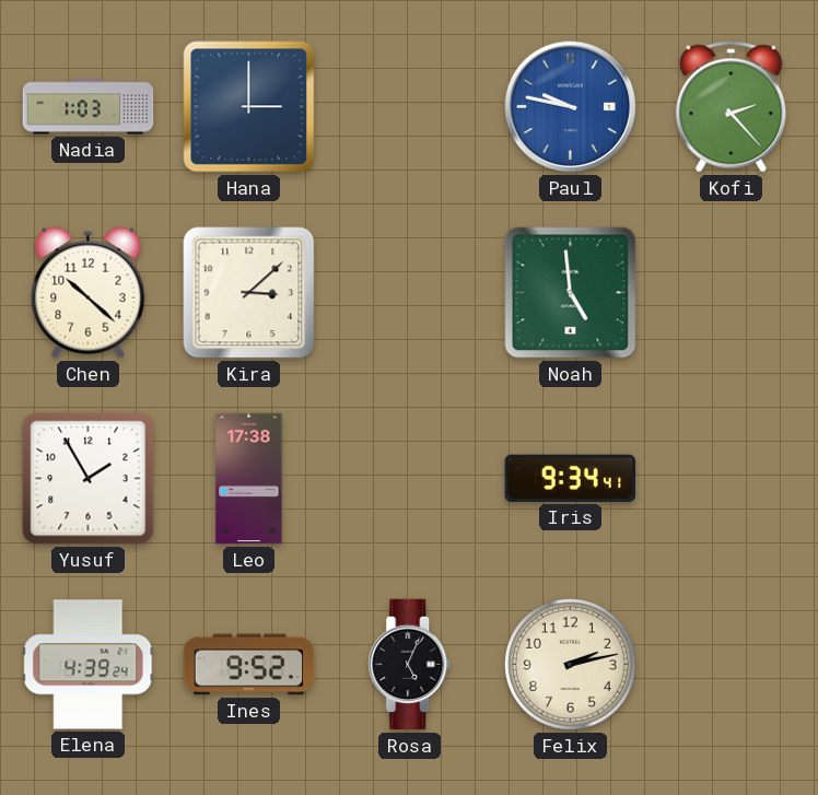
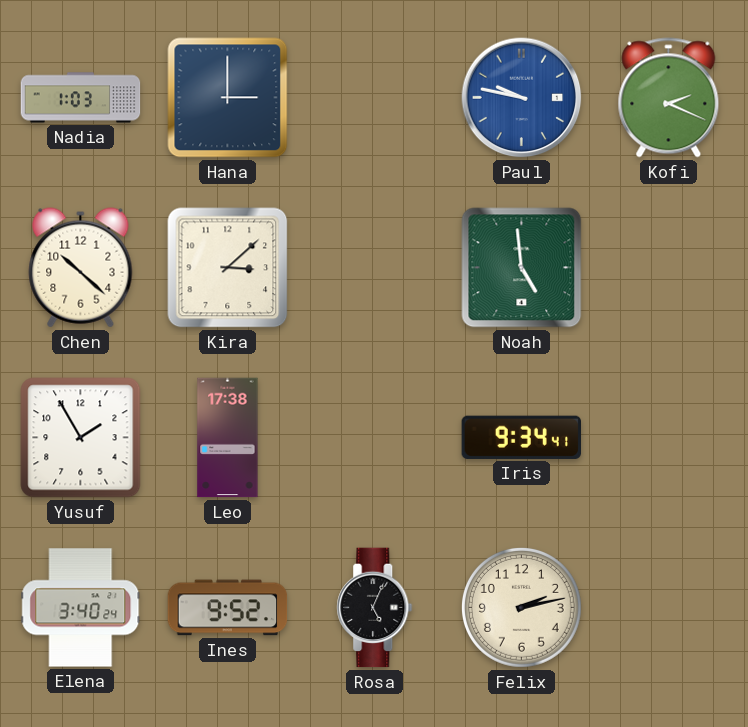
Kofi: 2:23 -> 2:19 (669, 98)
Elena: 4:39 -> 3:40 (81, 608)
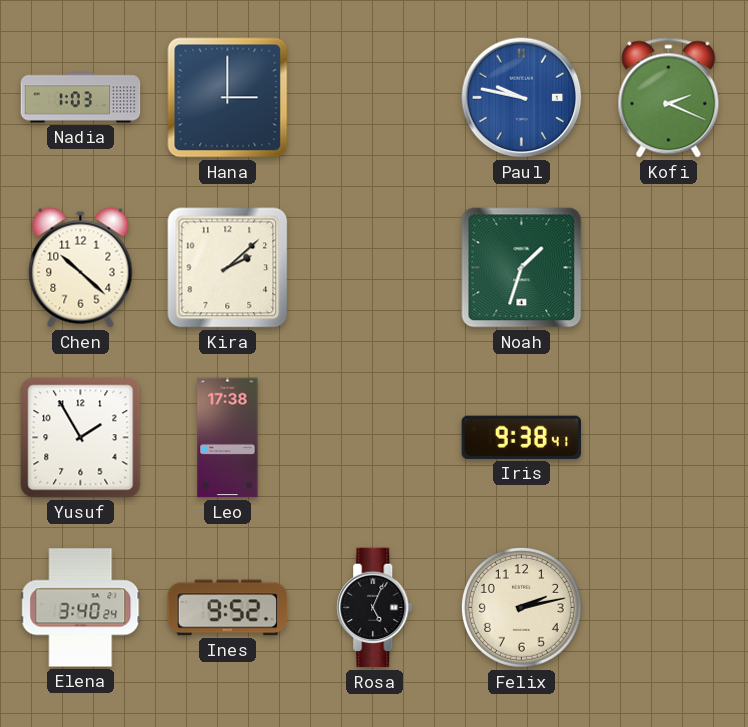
Kira: 3:08 -> 2:08 (228, 268)
Noah: 4:59 -> 1:33 (522, 268)
Iris: 9:34 -> 9:38 (522, 437)
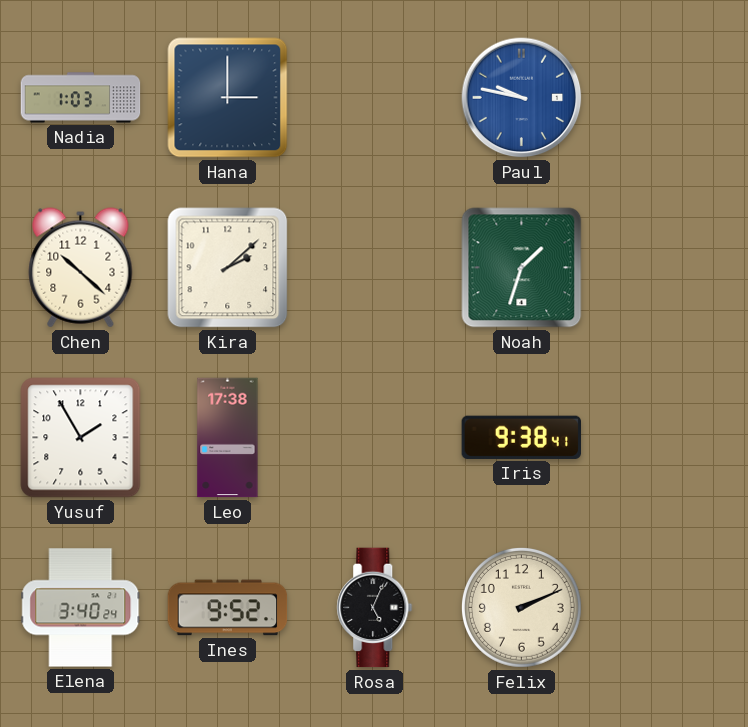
Kofi: 2:19 -> none (669, 98)
Felix: 2:13 -> 2:11 (521, 607)
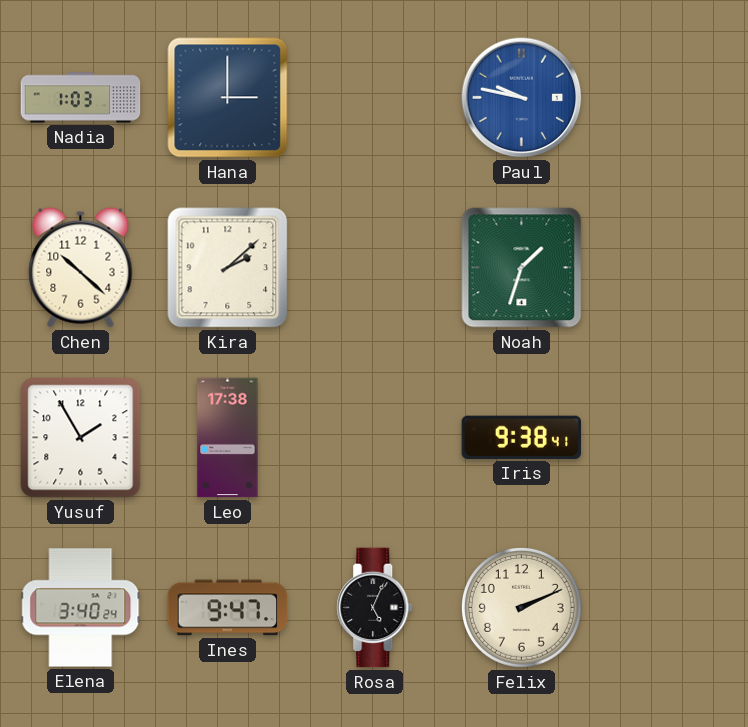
Ines: 9:52 -> 9:47 (228, 608)
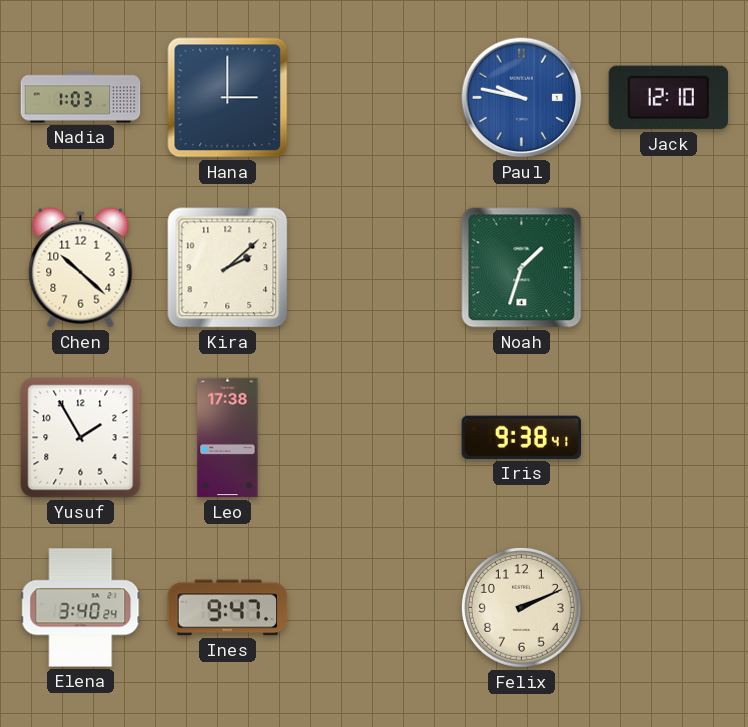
Jack: none -> 12:10 (669, 98)
Rosa: 5:04 -> none (375, 608)
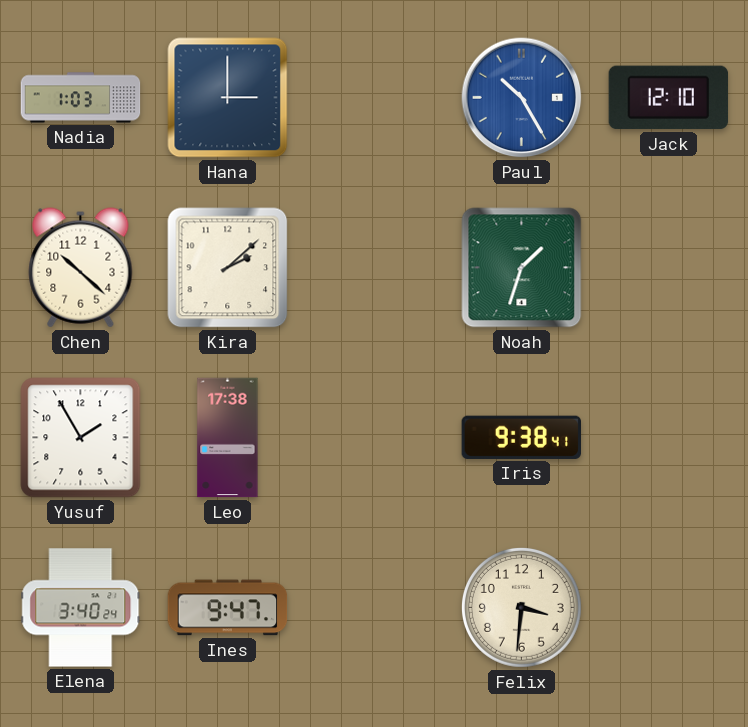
Paul: 9:47 -> 10:25 (522, 98)
Felix: 2:11 -> 3:31 (521, 607)
